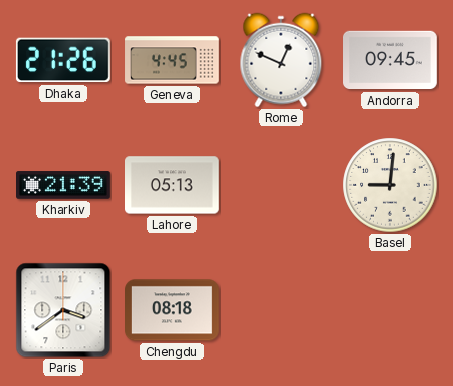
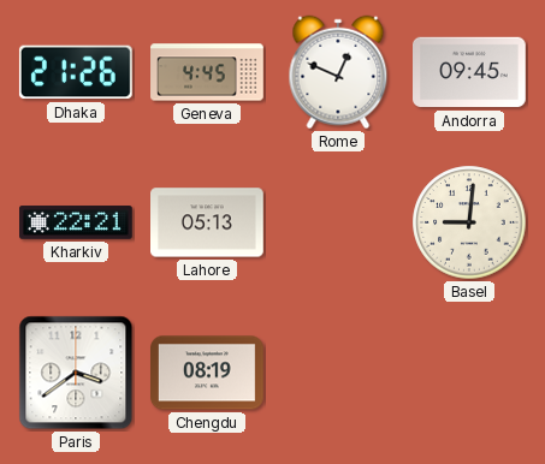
Kharkiv: 21:39 -> 22:21 (77, 222)
Chengdu: 08:18 -> 08:19 (208, 373)
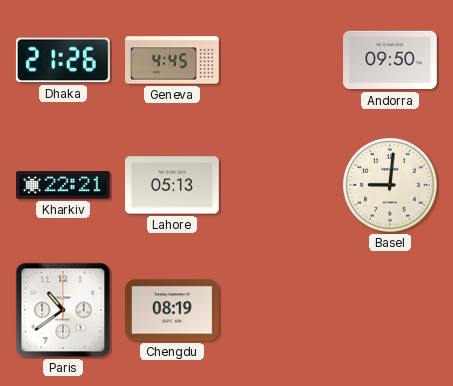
Rome: 12:49 -> none (338, 72)
Andorra: 09:45 -> 09:50 (391, 60)
Paris: 3:39 -> 10:39 (63, 310)
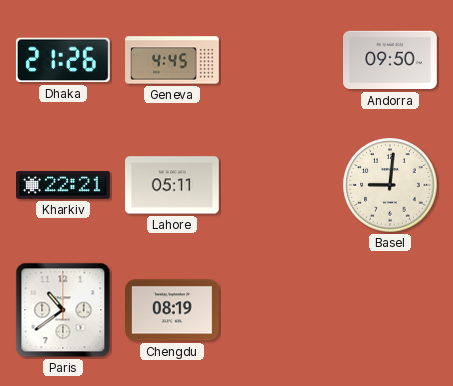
Lahore: 05:13 -> 05:11 (173, 185)
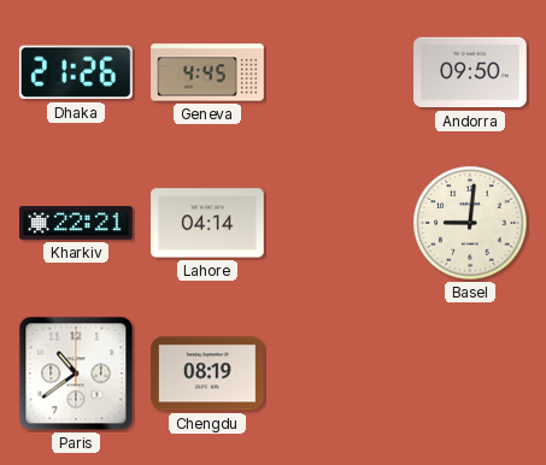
Lahore: 05:11 -> 04:14 (209, 223)
